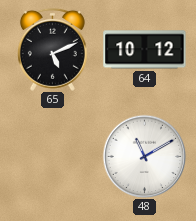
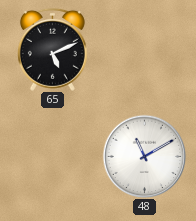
64: 10:12 -> none (145, 50)
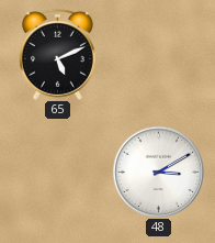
48: 11:10 -> 3:10 (158, 172)
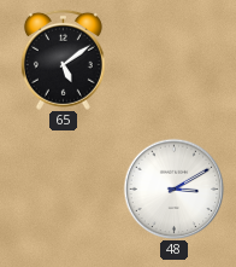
65: 5:11 -> 5:09 (63, 59)
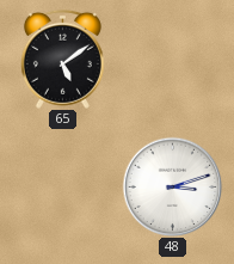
48: 3:10 -> 3:12 (172, 186)
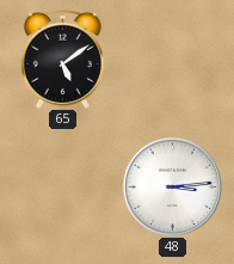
48: 3:12 -> 3:14 (172, 186)
